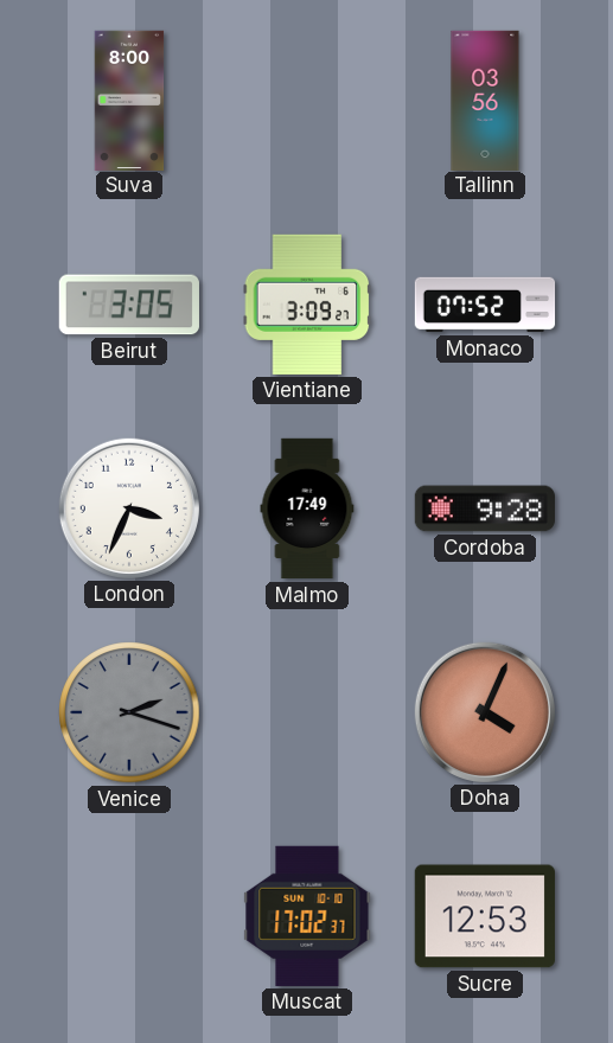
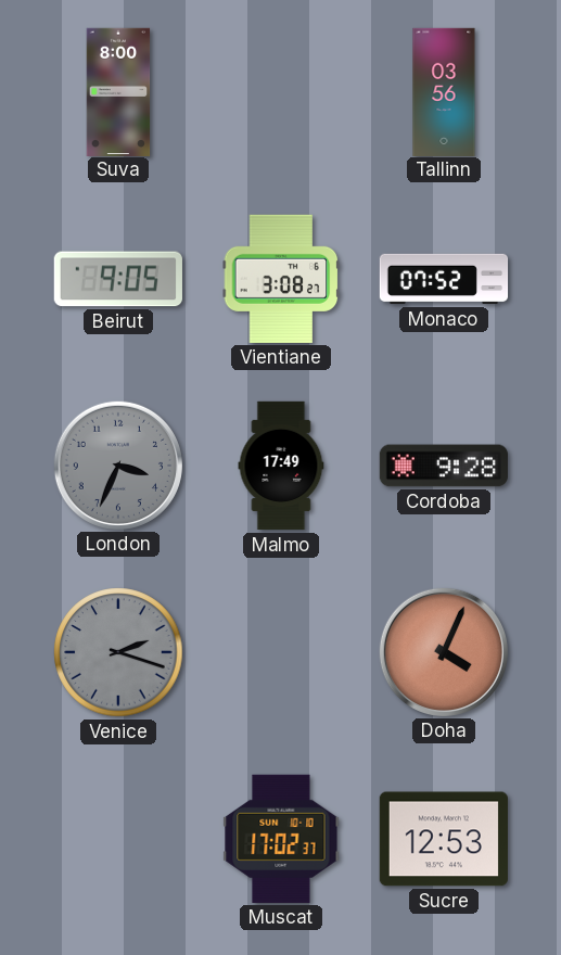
Beirut: 3:05 -> 9:05 (118, 279)
Vientiane: 3:09 -> 3:08 (281, 279)
London dial: white -> grey (118, 466)
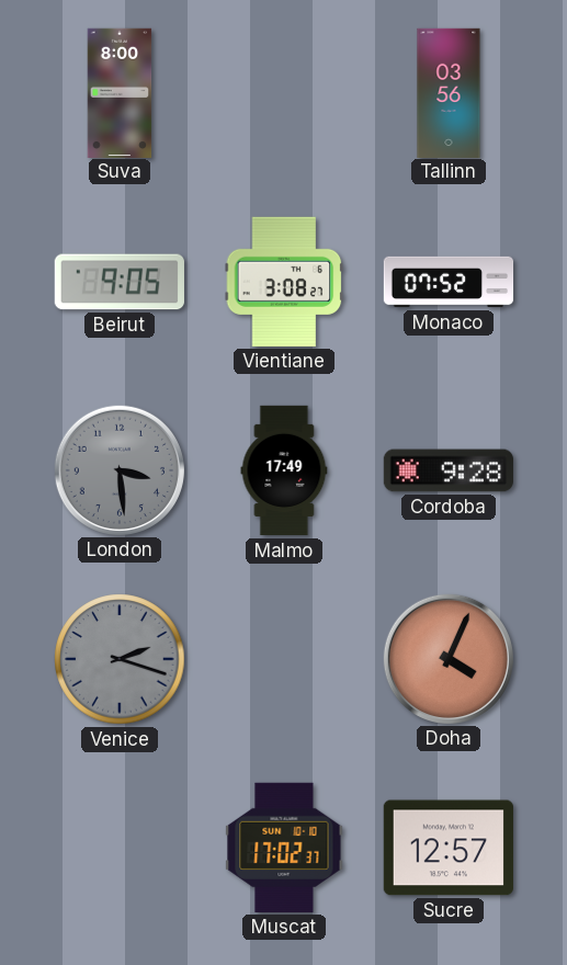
London: 3:34 -> 3:29 (120, 470)
Sucre: 12:53 -> 12:57 (449, 848)
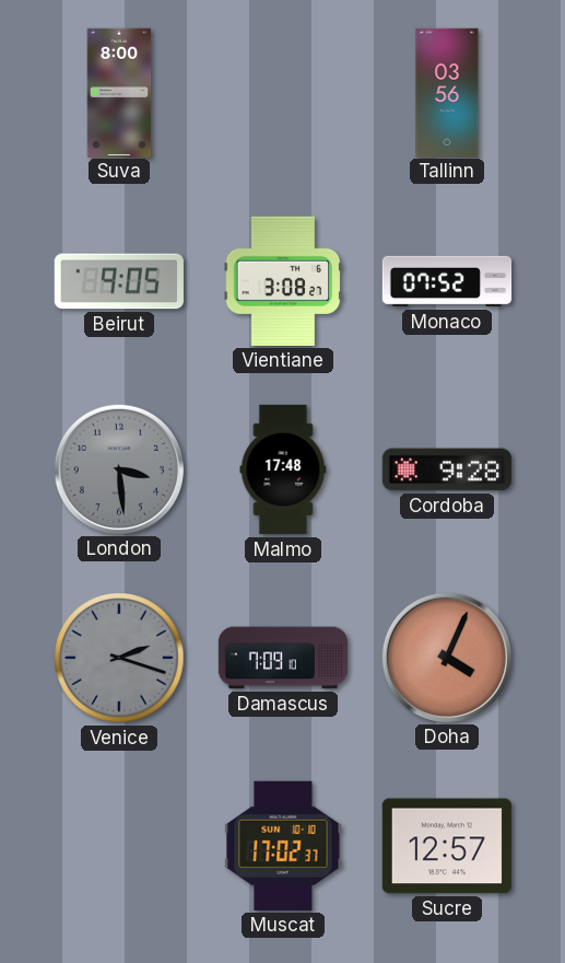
Malmo: 17:49 -> 17:48 (283, 469)
Damascus: none -> 7:09 (282, 658)
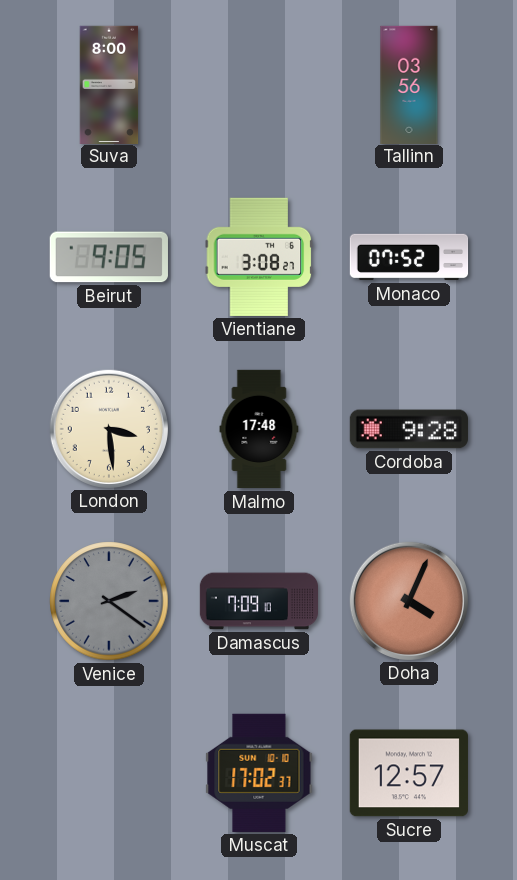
London dial: grey -> cream (109, 429)
Venice: 2:18 -> 2:21 (109, 601)
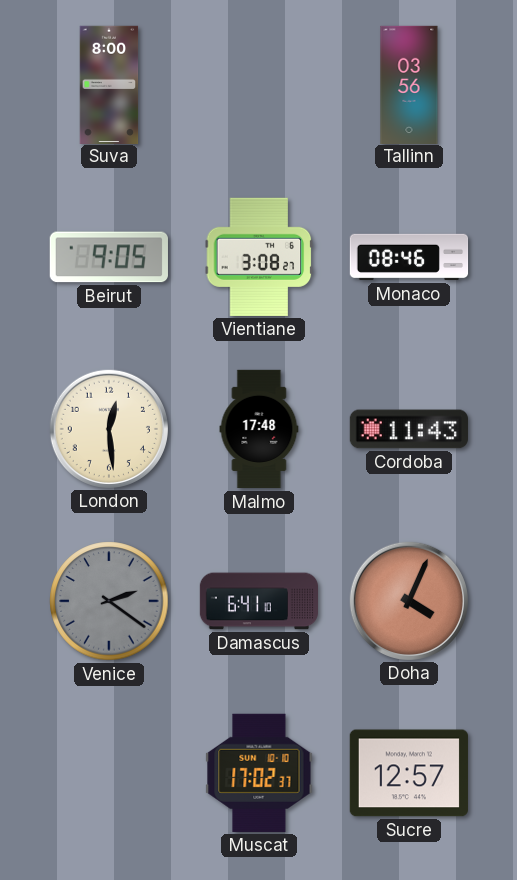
Monaco: 07:52 -> 08:46 (409, 257)
London: 3:29 -> 12:29 (109, 429)
Cordoba: 9:28 -> 11:43 (408, 429)
Damascus: 7:09 -> 6:41 (258, 601)
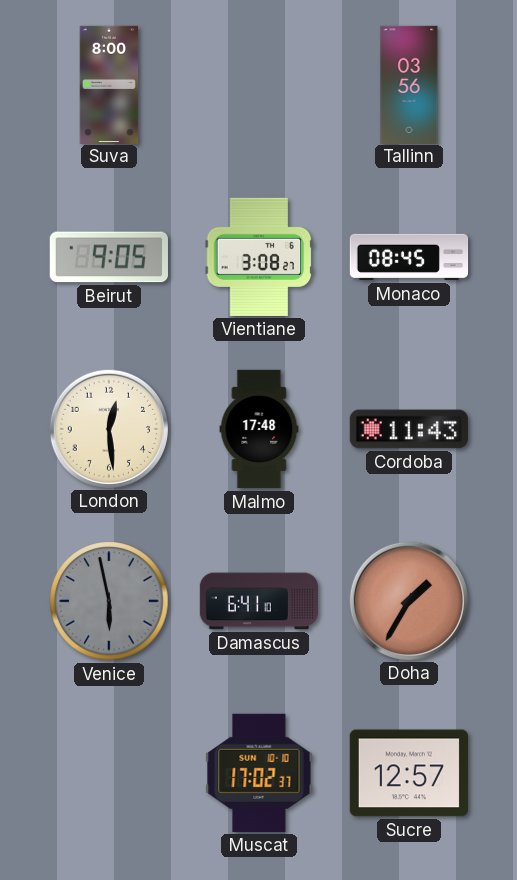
Monaco: 08:46 -> 08:45 (409, 257)
Venice: 2:21 -> 5:58 (109, 601)
Doha: 4:04 -> 1:35 (409, 601)
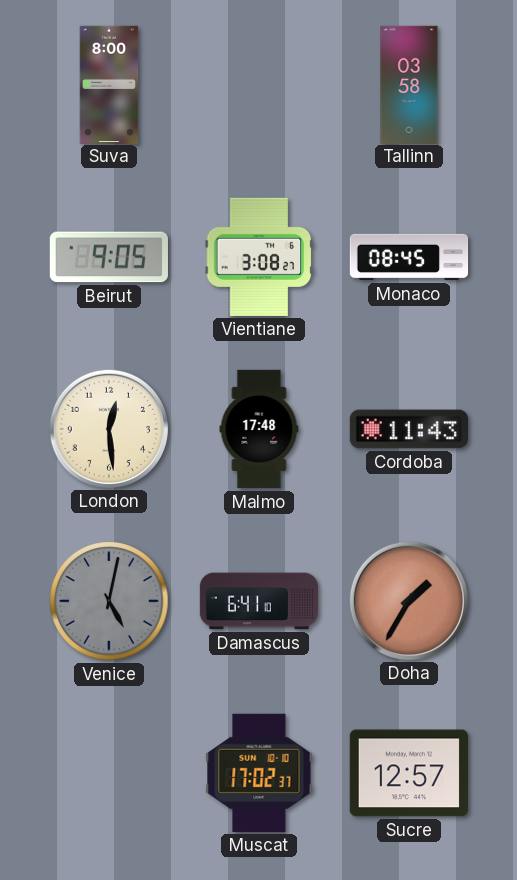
Tallinn: 03:56 -> 03:58 (409, 84)
Venice: 5:58 -> 5:02 (109, 601)
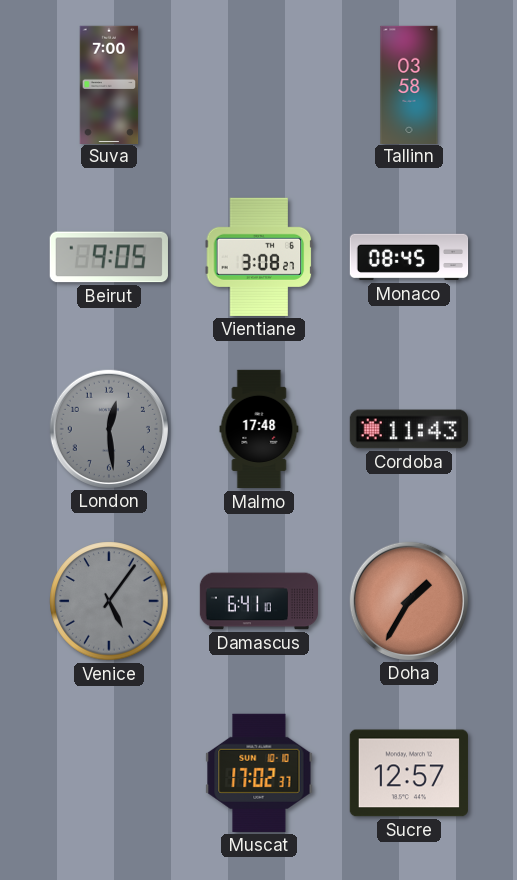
Suva: 8:00 -> 7:00 (109, 84)
London dial: cream -> grey (109, 429)
Venice: 5:02 -> 5:06 (109, 601)
